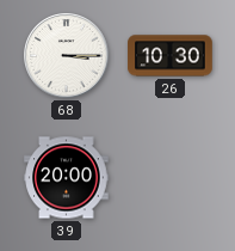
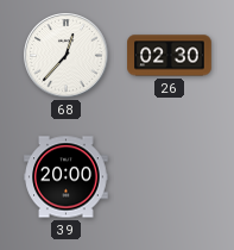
68: 3:15 -> 12:37 (67, 56)
26: 10:30 -> 02:30 (170, 56)
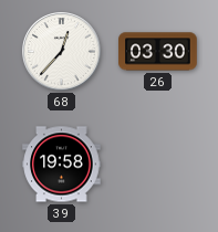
26: 02:30 -> 03:30 (158, 52)
39: 20:00 -> 19:58 (62, 165)
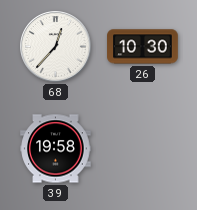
26: 03:30 -> 10:30 (143, 47)
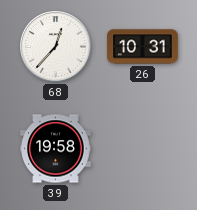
26: 10:30 -> 10:31 (143, 47)
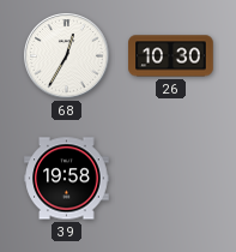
68: 12:37 -> 12:35 (67, 56)
26: 10:31 -> 10:30 (171, 56)
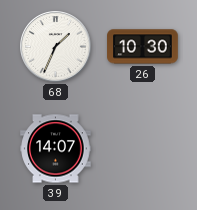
68: 12:35 -> 1:34 (56, 47)
39: 19:58 -> 14:07 (56, 149)
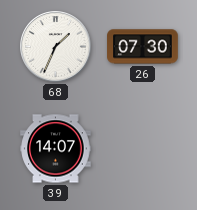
26: 10:30 -> 07:30 (143, 47)
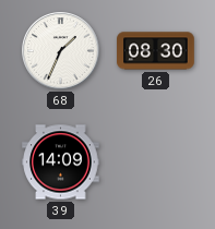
26: 07:30 -> 08:30 (156, 51)
39: 14:07 -> 14:09 (61, 162)
